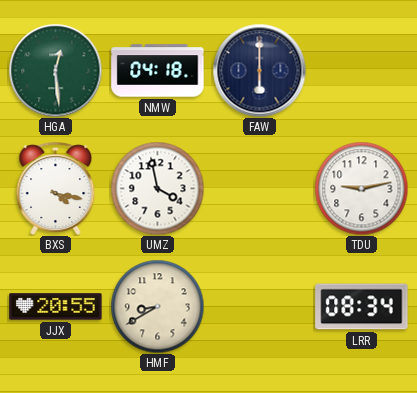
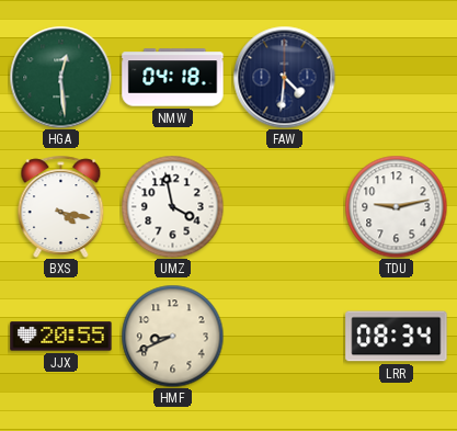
FAW: 6:00 -> 4:31 (284, 77)
HMF: 8:40 -> 8:41 (172, 336)
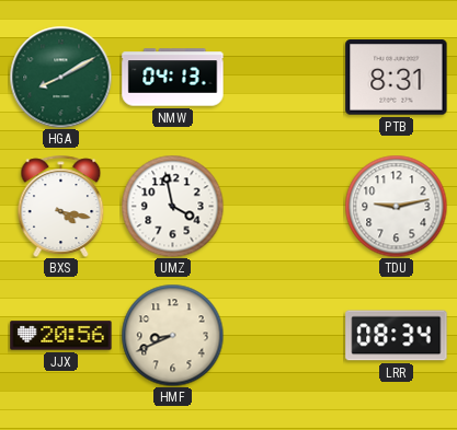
HGA: 12:29 -> 8:10 (60, 77)
NMW: 04:18 -> 04:13 (173, 78)
FAW: 4:31 -> none (284, 77)
PTB: none -> 8:31 (397, 78)
JJX: 20:55 -> 20:56 (61, 336)
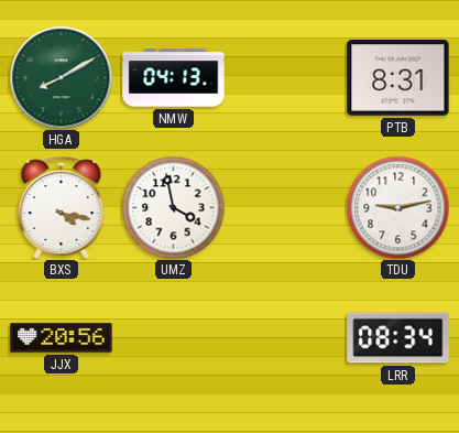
HMF: 8:41 -> none (172, 335)
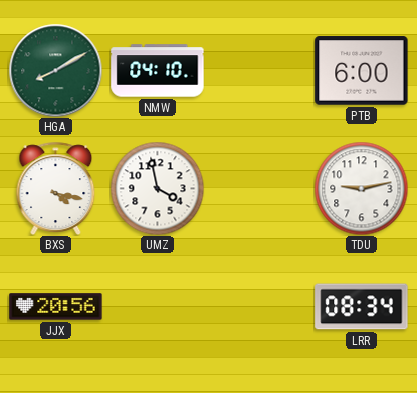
NMW: 04:13 -> 04:10 (158, 71)
PTB: 8:31 -> 6:00 (362, 71)
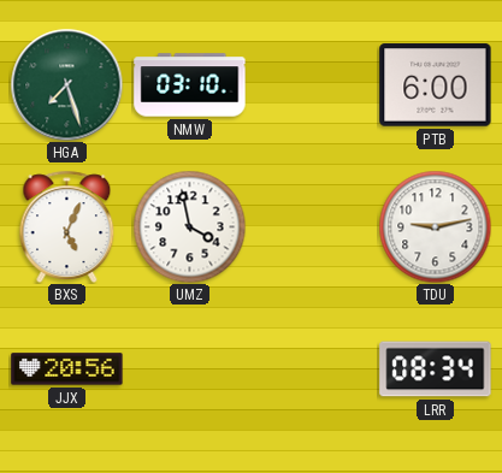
HGA: 8:10 -> 7:27 (66, 84)
NMW: 04:10 -> 03:10 (190, 85)
BXS: 4:17 -> 5:04 (67, 226)
